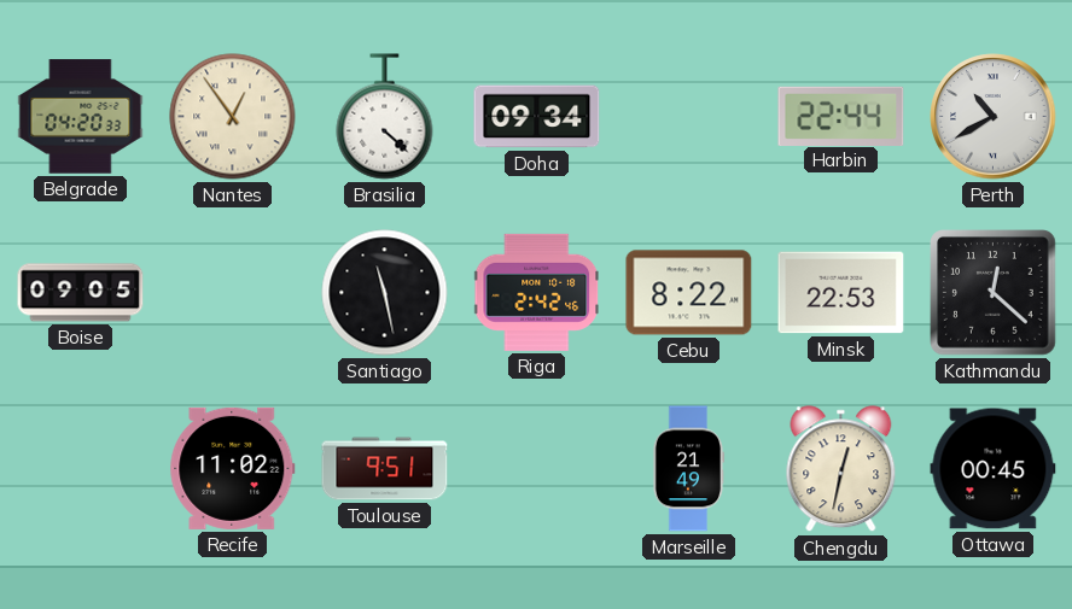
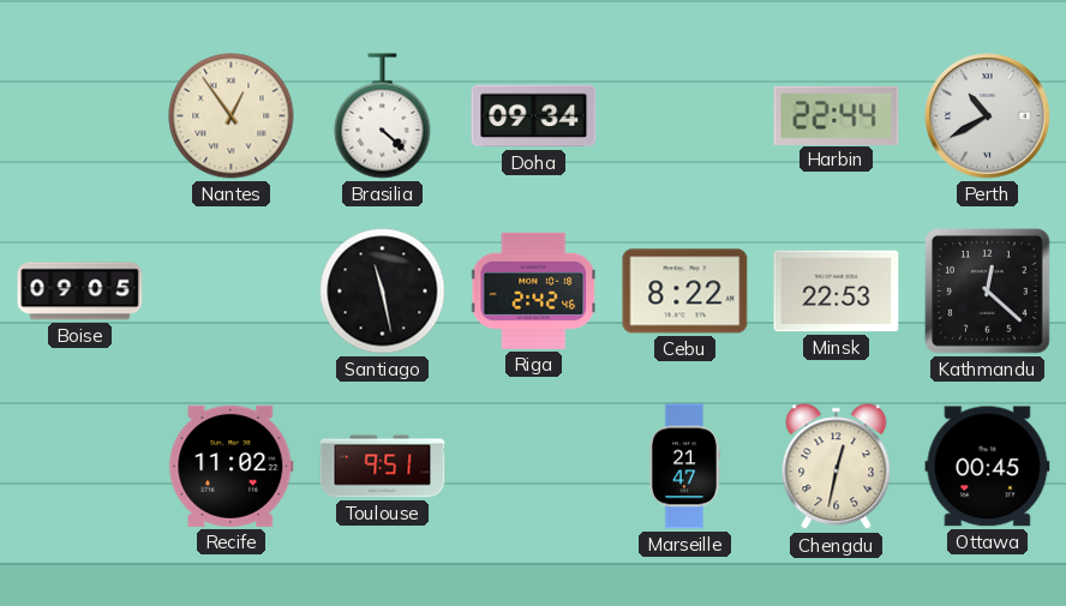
Belgrade: 04:20 -> none (81, 117)
Marseille: 21:49 -> 21:47 (684, 467)
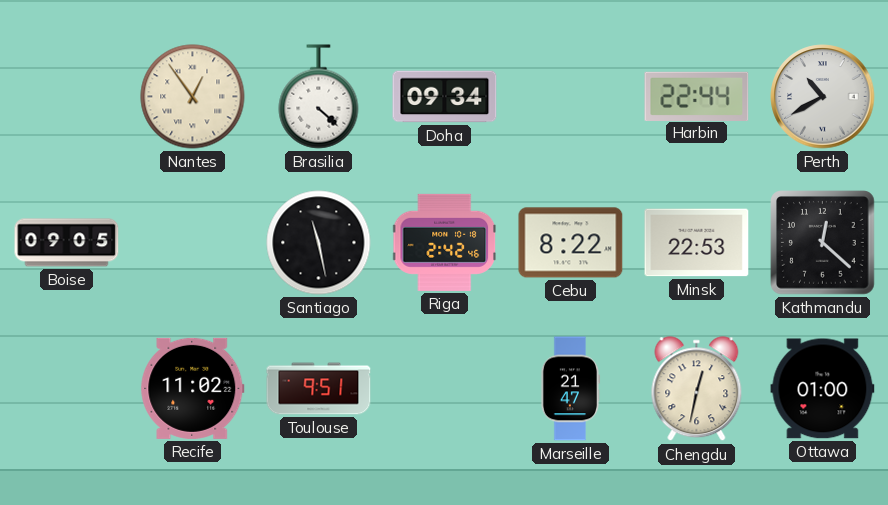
Ottawa: 00:45 -> 01:00 (823, 389)
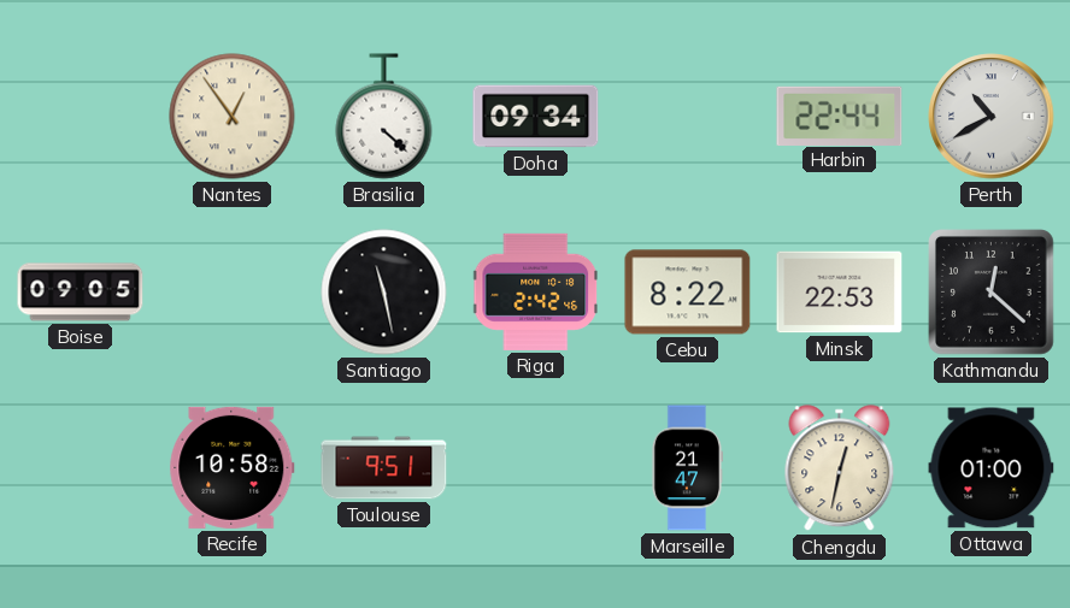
Recife: 11:02 -> 10:58 (233, 467)
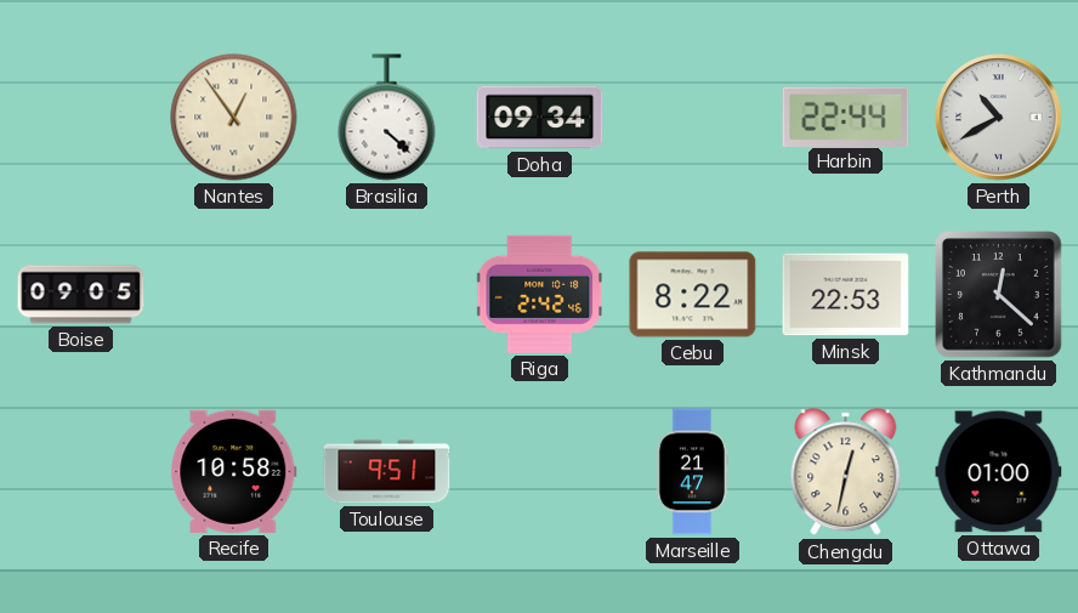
Santiago: 11:28 -> none (384, 293)
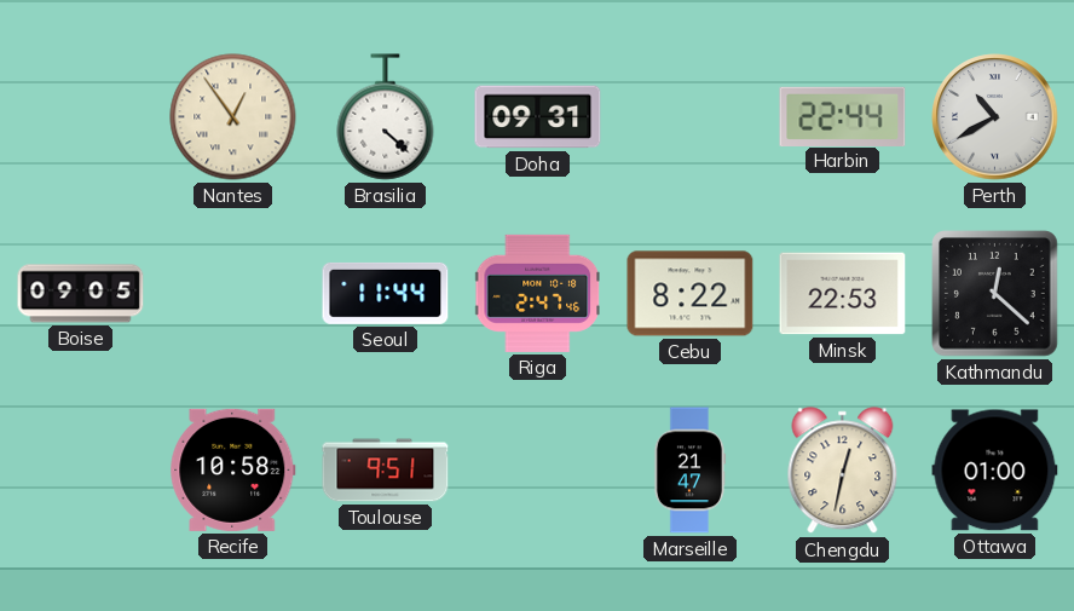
Doha: 09:34 -> 09:31 (538, 117)
Seoul: none -> 11:44 (386, 293)
Riga: 2:42 -> 2:47 (537, 293)
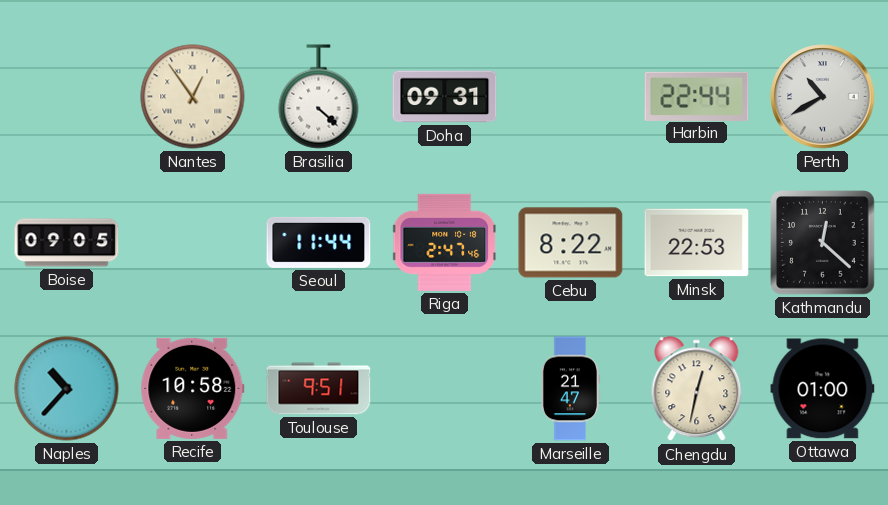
Naples: none -> 10:37 (67, 389)
